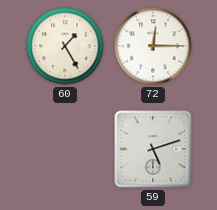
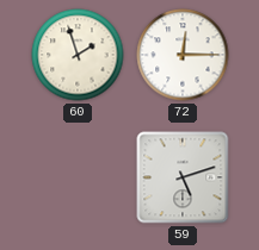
60: 1:25 -> 1:57 (78, 55)
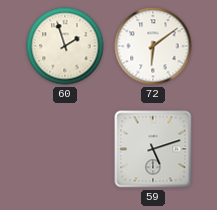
72: 12:15 -> 6:09 (153, 46)
